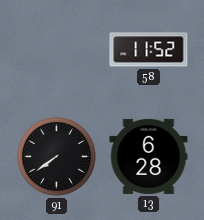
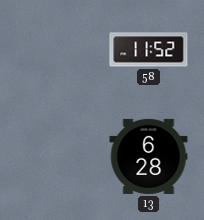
91: 7:39 -> none (56, 156)
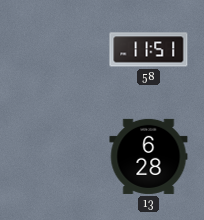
58: 11:52 -> 11:51 (149, 50)
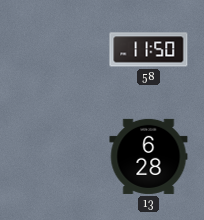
58: 11:51 -> 11:50 (149, 50)
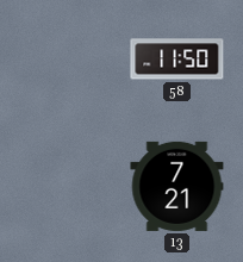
13: 6:28 -> 7:21 (177, 186)
